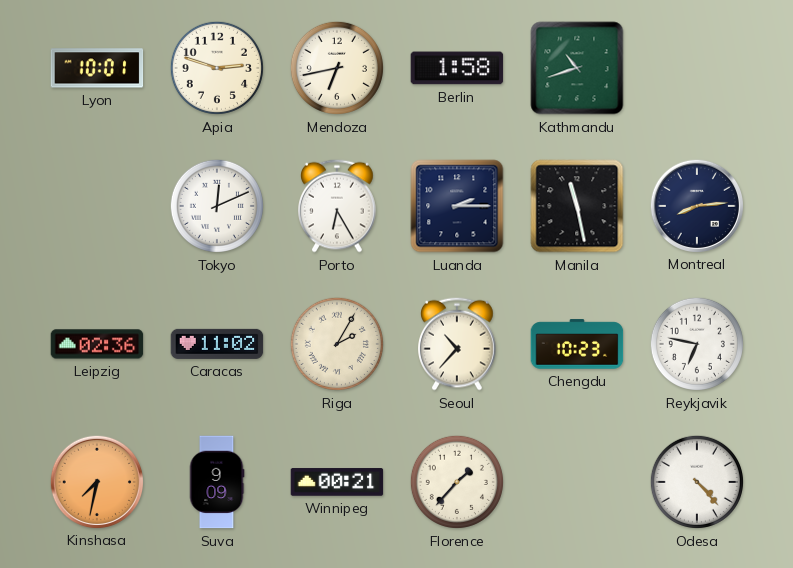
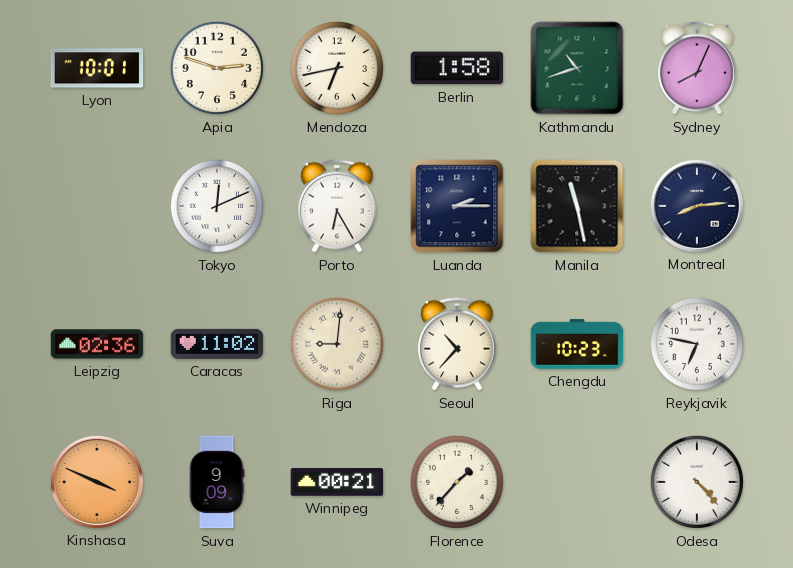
Sydney: none -> 8:04 (698, 68)
Riga: 2:05 -> 9:01 (337, 344)
Kinshasa: 7:32 -> 3:49 (96, 481)
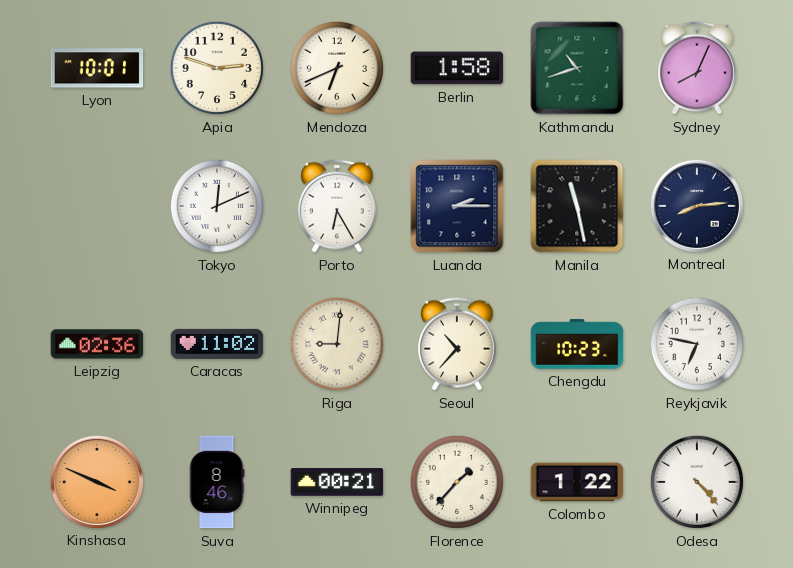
Mendoza: 6:43 -> 6:41 (337, 68)
Suva: 9:09 -> 8:46 (217, 482)
Colombo: none -> 1:22 (577, 482)
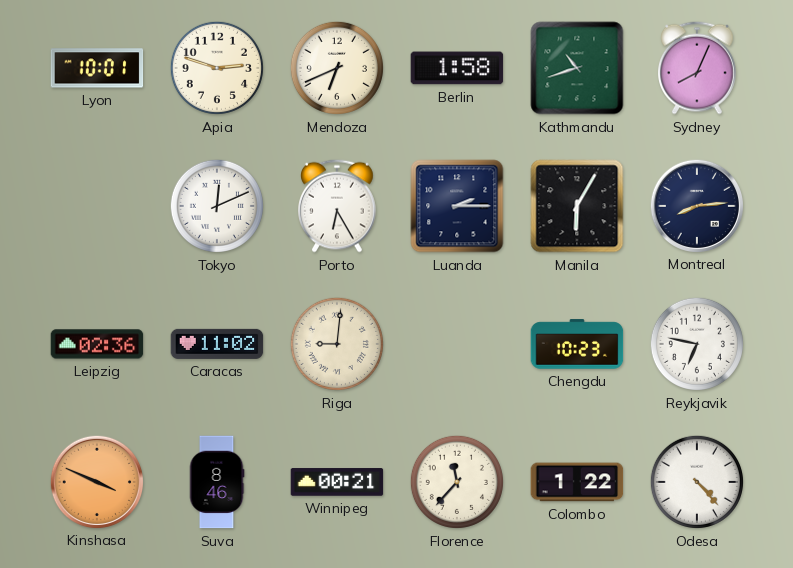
Manila: 11:28 -> 6:05 (577, 206)
Seoul: 10:37 -> none (458, 344)
Florence: 1:37 -> 11:37 (457, 482)
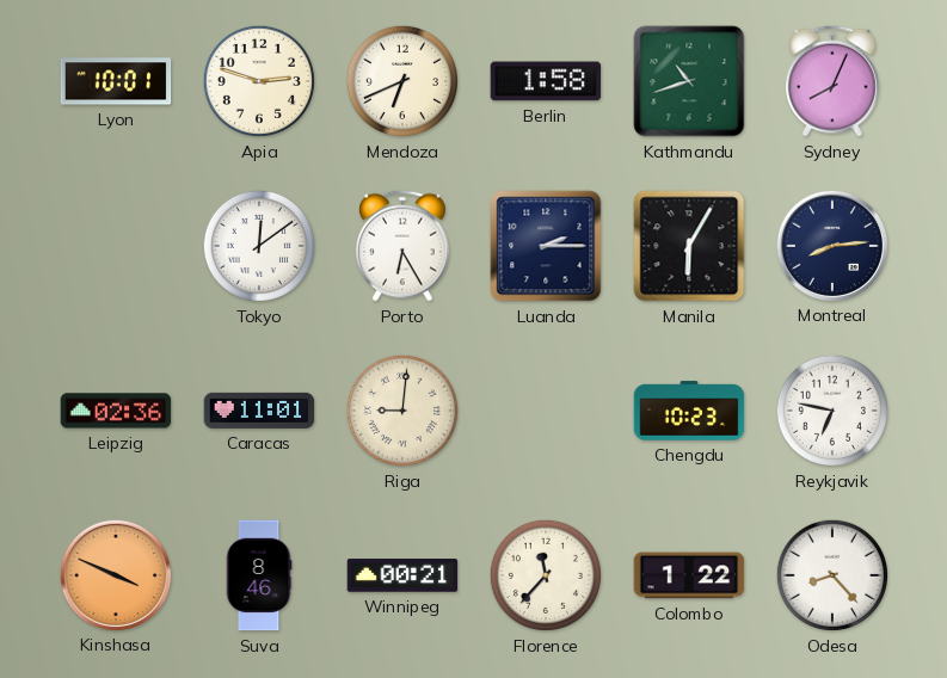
Tokyo: 12:11 -> 12:09 (259, 246)
Caracas: 11:02 -> 11:01 (259, 411)
Odesa: 4:23 -> 8:23 (832, 575)
